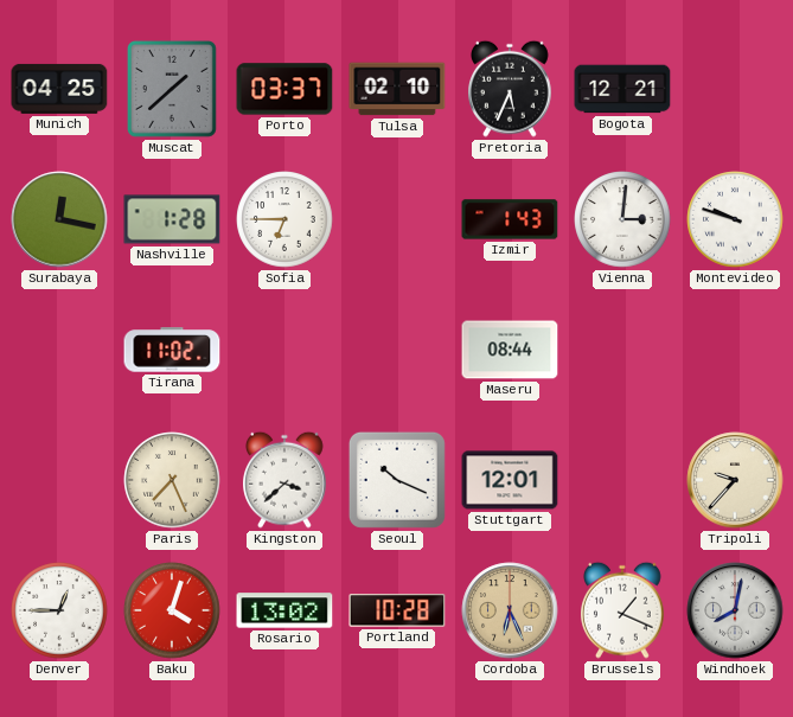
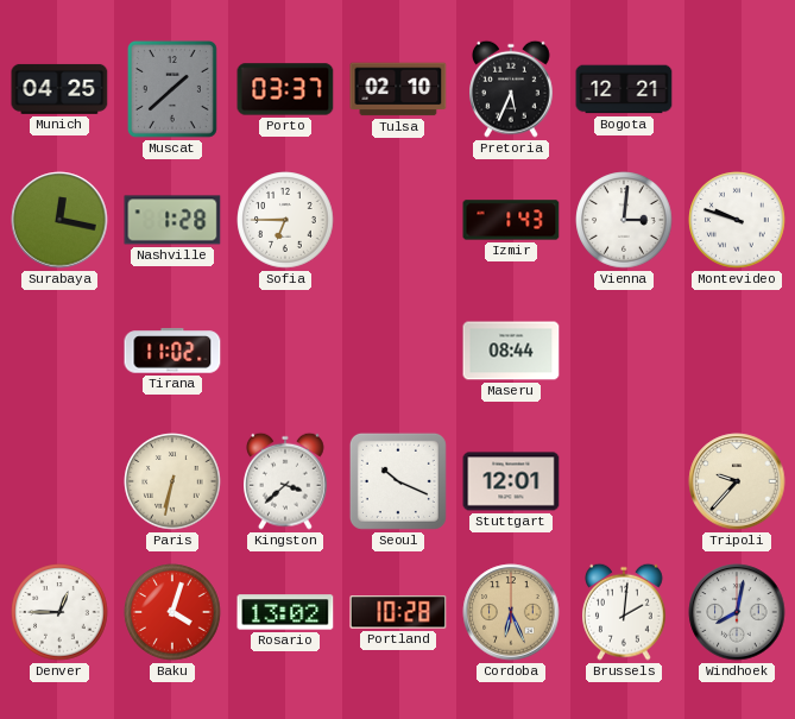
Paris: 7:26 -> 6:32 (172, 481)
Brussels: 1:19 -> 2:01 (625, 612)
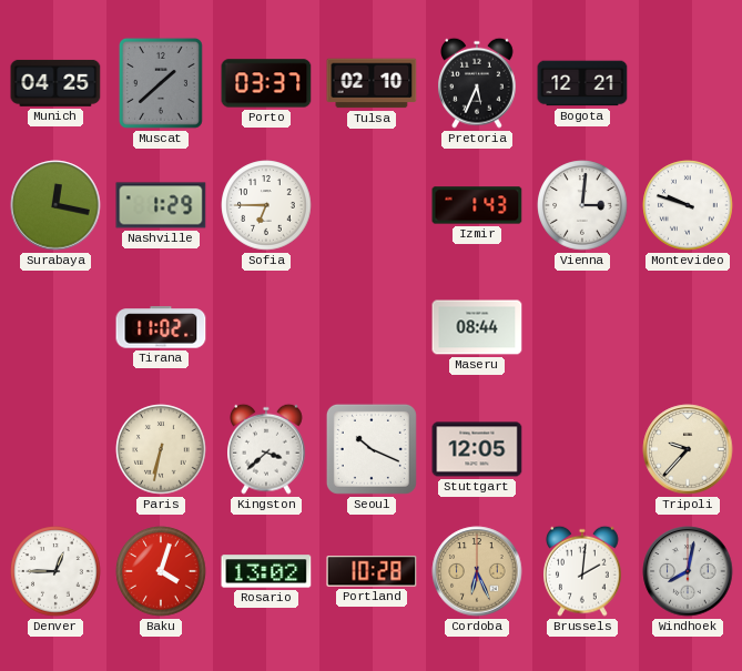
Nashville: 1:28 -> 1:29 (161, 205)
Stuttgart: 12:01 -> 12:05 (477, 449)
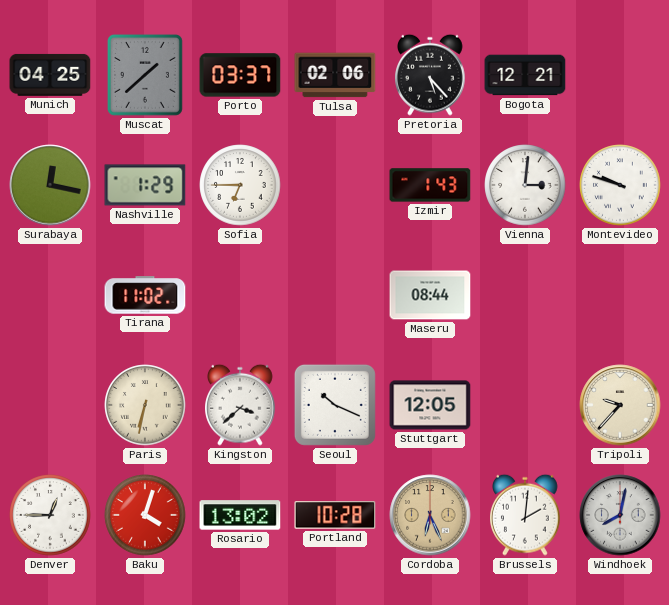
Tulsa: 02:10 -> 02:06 (335, 75)
Pretoria: 5:34 -> 5:23 (431, 75)
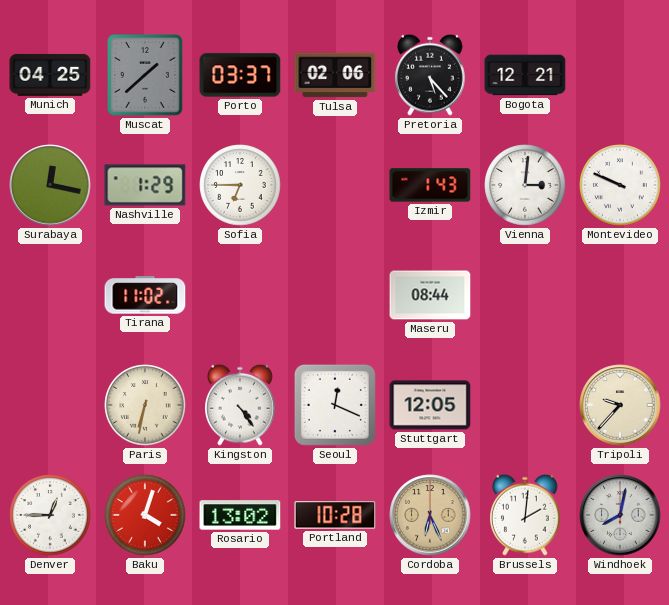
Montevideo: 9:48 -> 9:49 (620, 185)
Kingston: 3:38 -> 4:24 (241, 405)
Seoul: 10:19 -> 12:19 (335, 405)
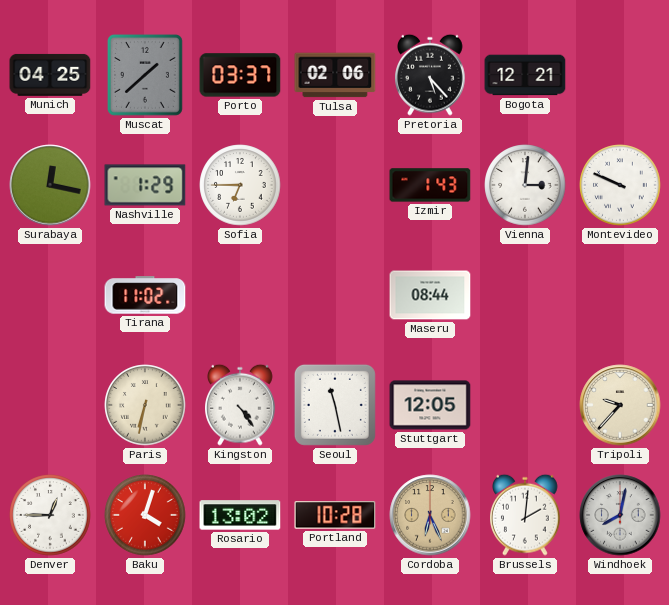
Seoul: 12:19 -> 11:28 (335, 405)
